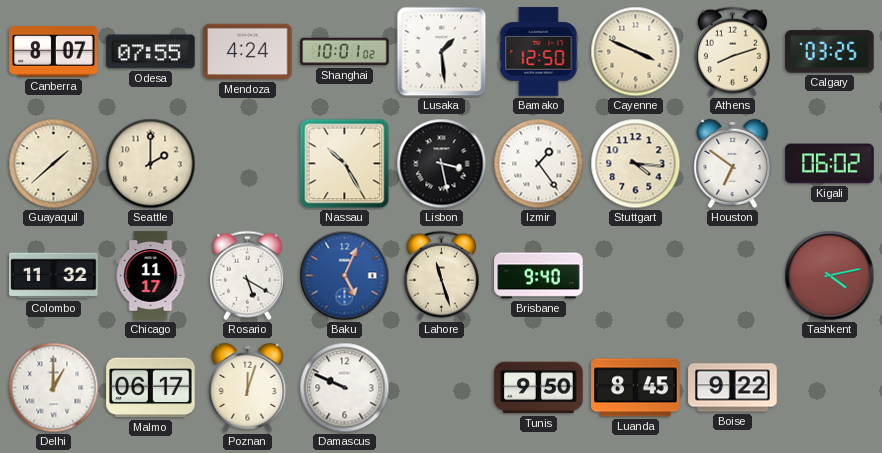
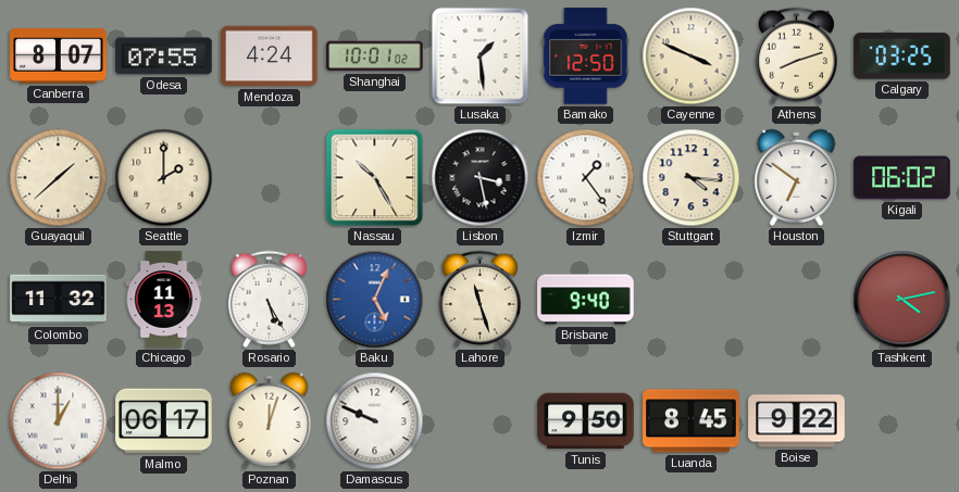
Chicago: 11:17 -> 11:13 (164, 300)
Rosario: 5:20 -> 5:25 (269, 300)
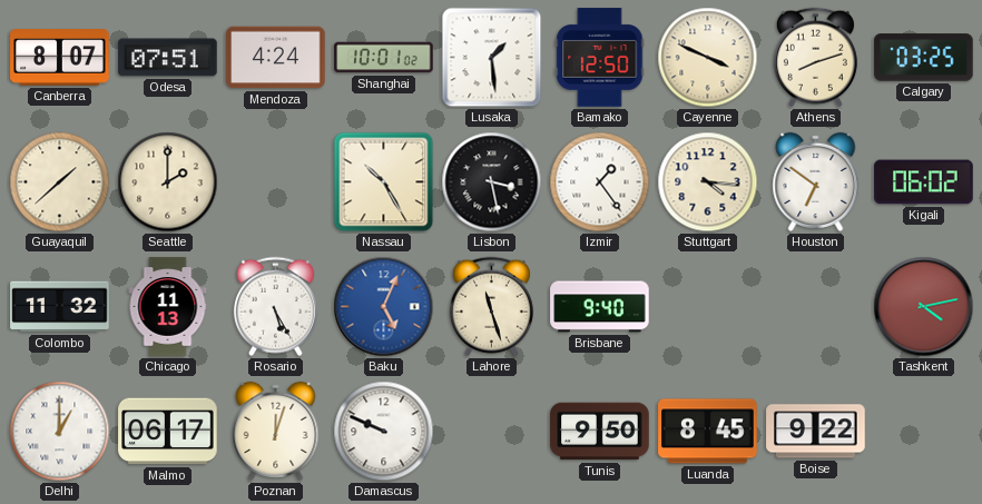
Odesa: 07:55 -> 07:51 (168, 58)
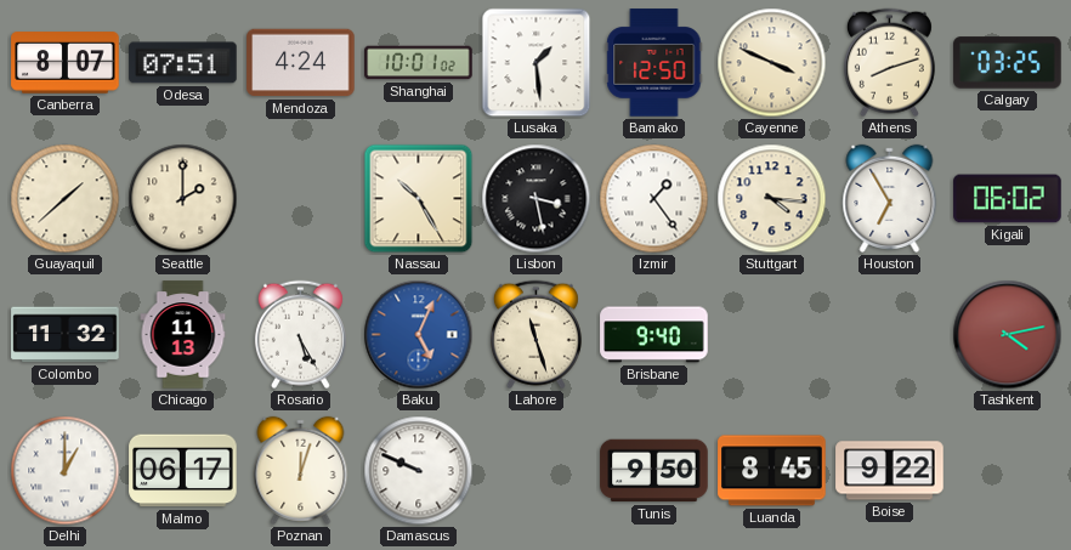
Houston: 6:51 -> 6:55 (890, 198)
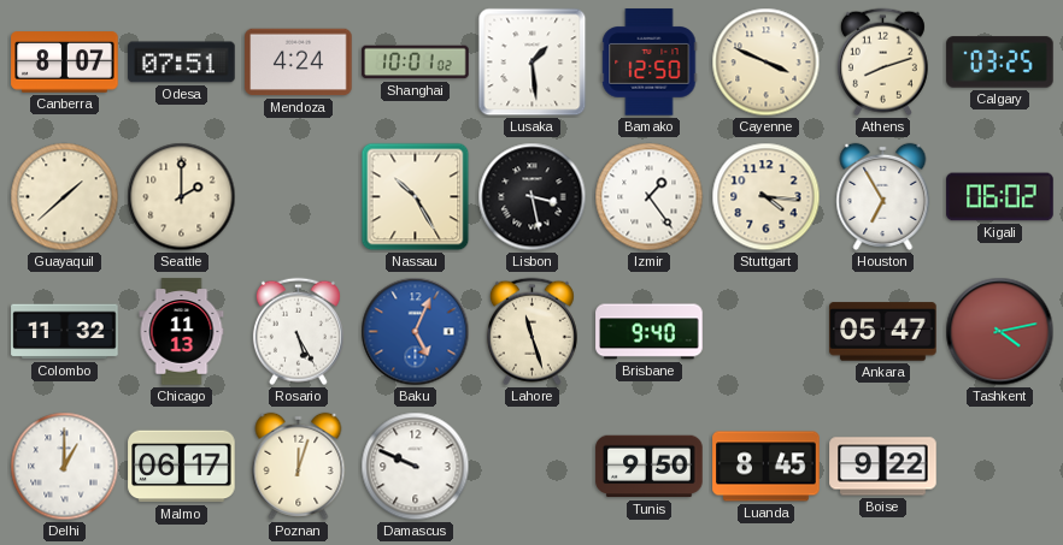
Ankara: none -> 05:47 (883, 332)
